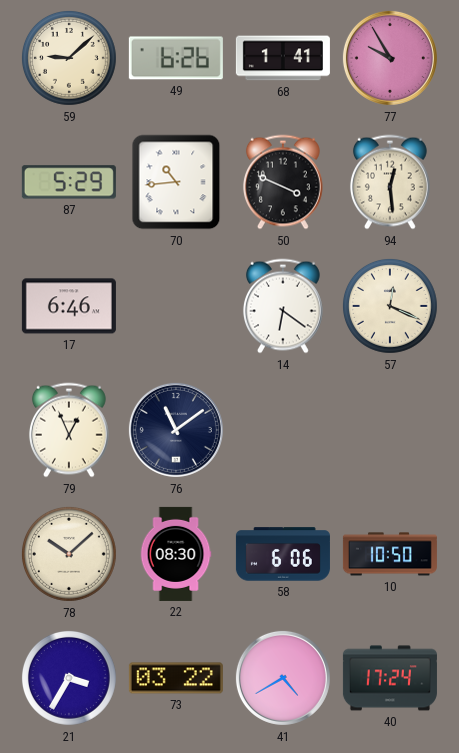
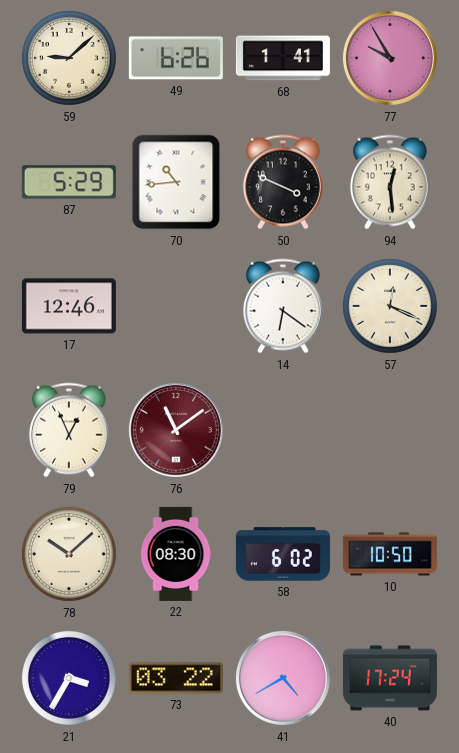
17: 6:46 -> 12:46 (69, 306)
76 dial: navy -> burgundy (176, 430)
58: 6:06 -> 6:02 (283, 554)
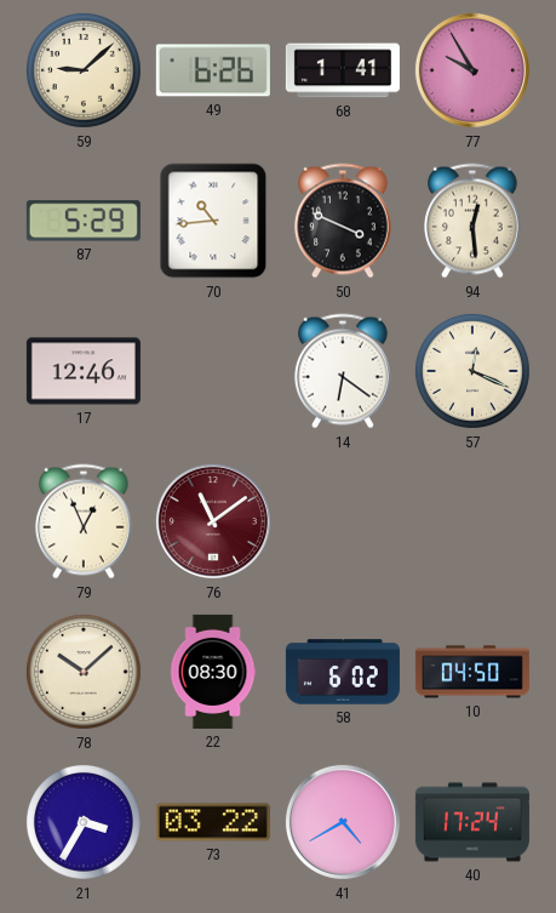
10: 10:50 -> 04:50 (472, 672)
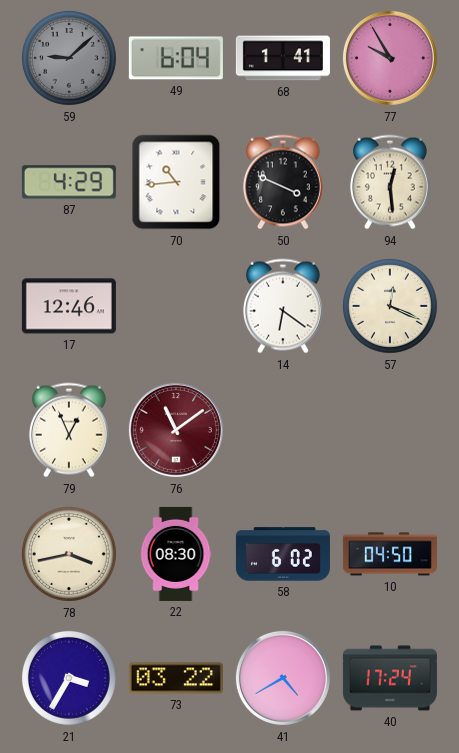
59 dial: cream -> grey (69, 58)
49: 6:26 -> 6:04 (176, 58)
87: 5:29 -> 4:29 (69, 182)
78: 10:08 -> 3:43 (69, 554)
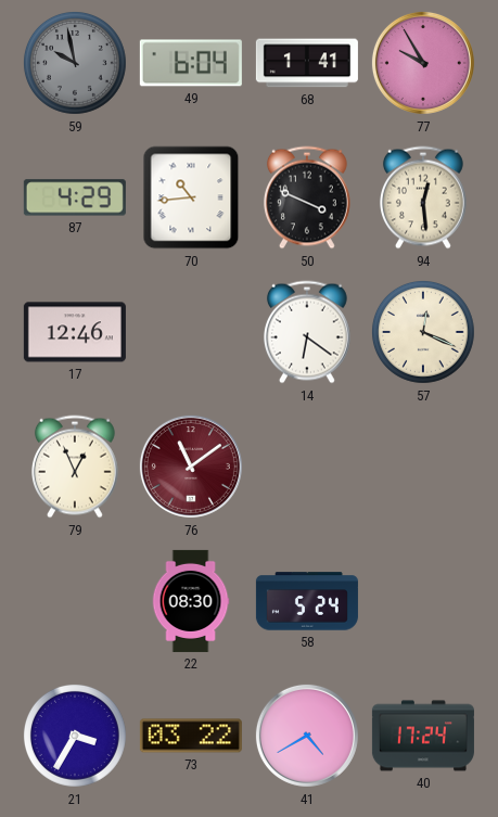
59: 9:08 -> 9:58 (75, 63)
78: 3:43 -> none (69, 554)
58: 6:02 -> 5:24 (307, 601)
10: 04:50 -> none (390, 554)
